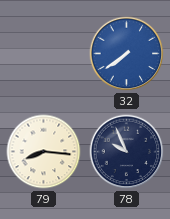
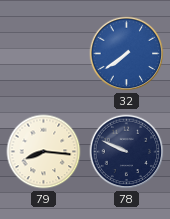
78: 9:56 -> 9:49 (127, 152)
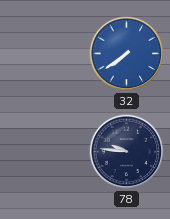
79: 8:16 -> none (44, 152)
78: 9:49 -> 9:46 (127, 152)
